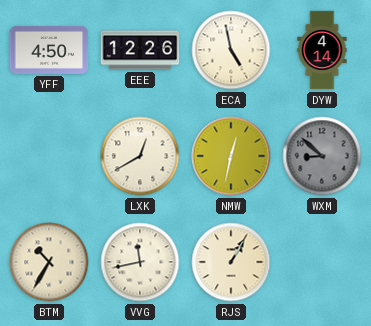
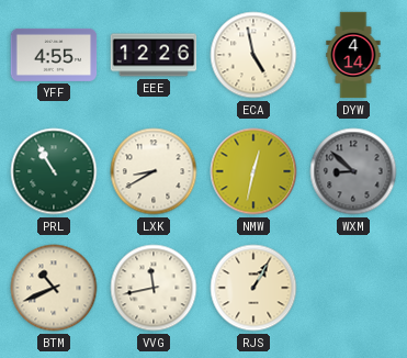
YFF: 4:50 -> 4:55 (54, 55)
PRL: none -> 10:55 (54, 171)
LXK: 12:40 -> 8:40 (154, 171)
BTM: 10:35 -> 10:41 (54, 288)
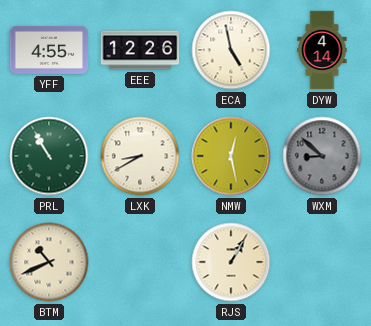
NMW: 12:32 -> 12:28 (231, 156)
VVG: 11:43 -> none (154, 288)
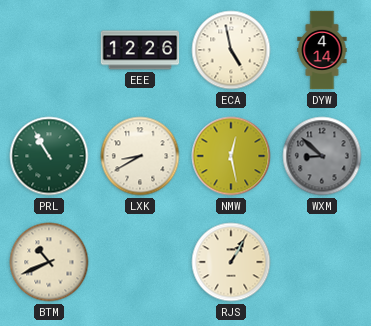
YFF: 4:55 -> none (49, 50)
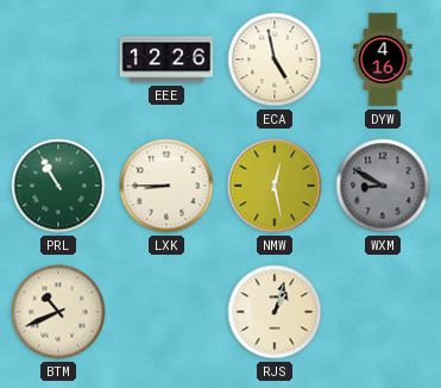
DYW: 4:14 -> 4:16 (383, 60)
LXK: 8:40 -> 8:45 (166, 186)
WXM: 8:52 -> 8:50 (383, 186)
RJS: 1:05 -> 1:03 (275, 312)
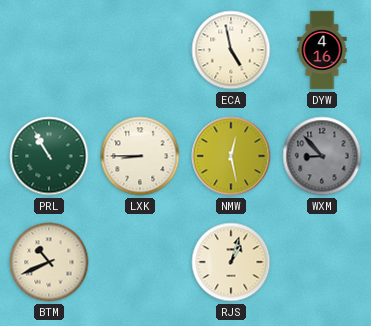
EEE: 12:26 -> none (166, 60)
WXM: 8:50 -> 8:53 (322, 156)
